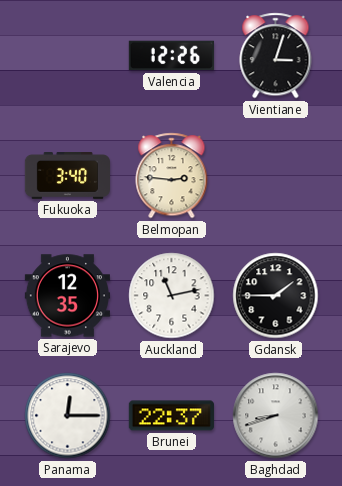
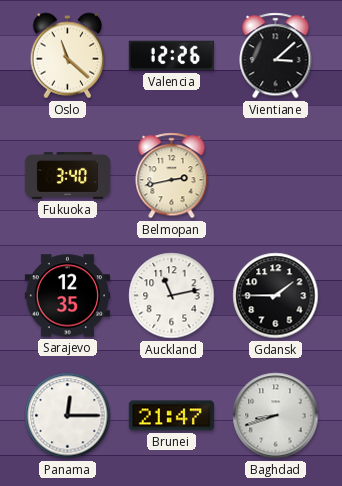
Oslo: none -> 11:22 (68, 56)
Vientiane: 3:03 -> 3:08 (276, 56)
Belmopan: 2:46 -> 2:43 (172, 176)
Brunei: 22:37 -> 21:47 (171, 416)
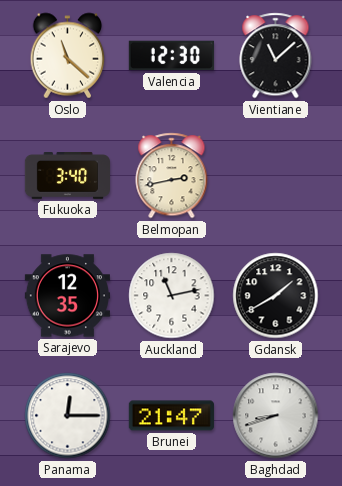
Valencia: 12:26 -> 12:30 (171, 56)
Vientiane: 3:08 -> 11:08 (276, 56)
Gdansk: 1:45 -> 1:40 (276, 296)
